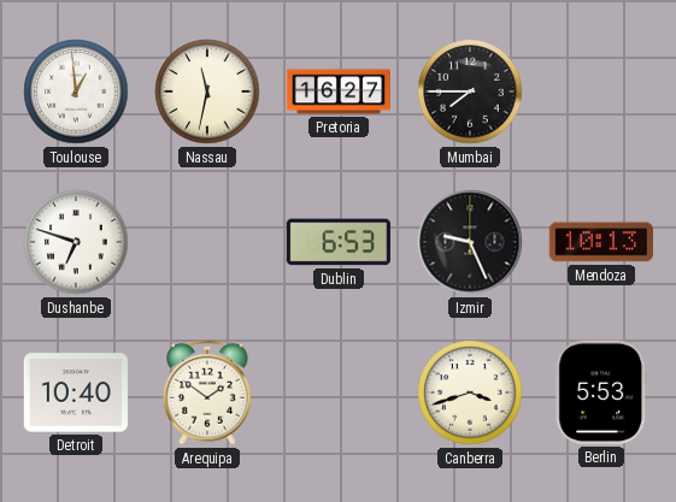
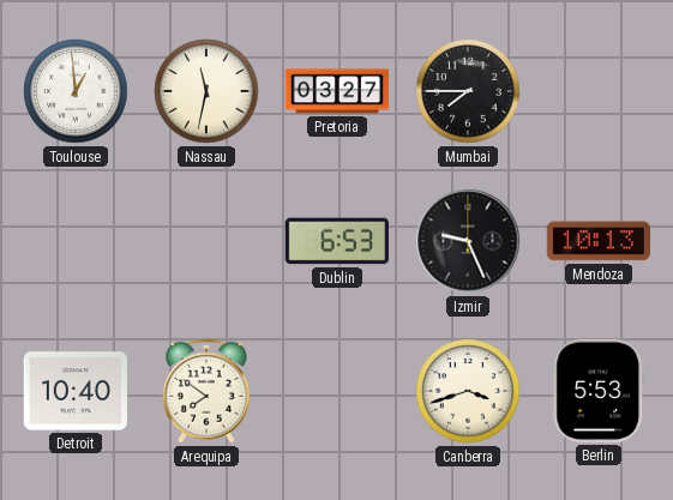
Pretoria: 16:27 -> 03:27 (337, 91)
Dushanbe: 6:48 -> none (76, 242)
Arequipa: 1:51 -> 7:51 (206, 391)
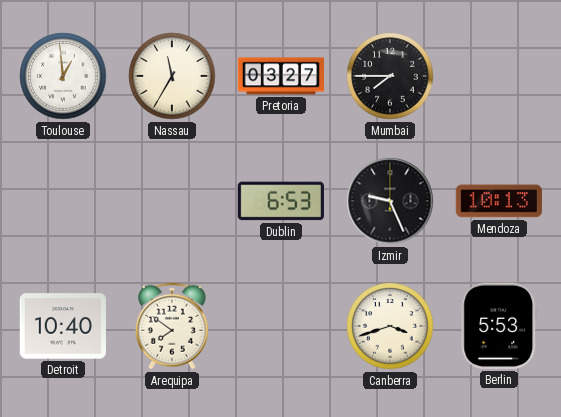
Nassau: 11:32 -> 11:35 (172, 76)
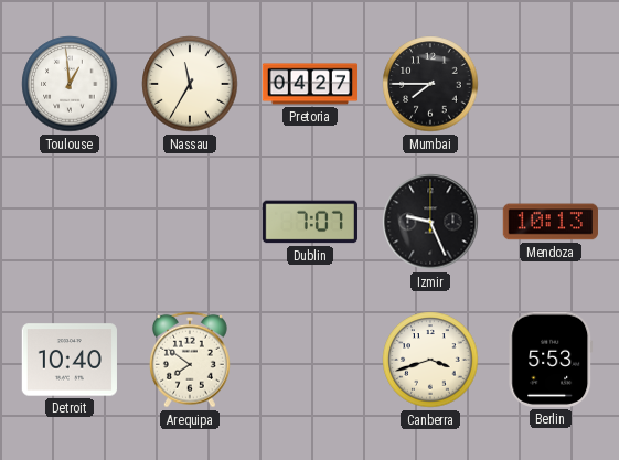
Pretoria: 03:27 -> 04:27 (310, 84)
Dublin: 6:53 -> 7:07 (310, 222)
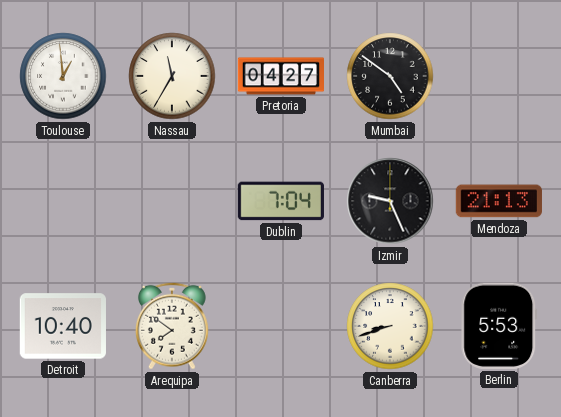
Mumbai: 7:45 -> 4:51 (390, 76)
Dublin: 7:07 -> 7:04 (281, 201)
Mendoza: 10:13 -> 21:13 (499, 201)
Canberra: 3:42 -> 8:42 (390, 326)
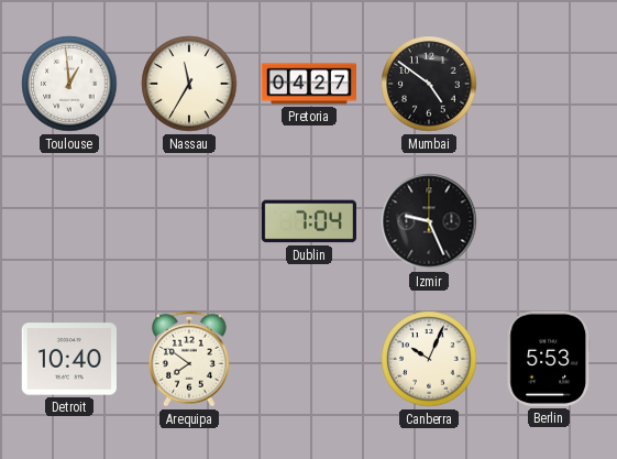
Mendoza: 21:13 -> none (499, 201)
Canberra: 8:42 -> 10:04 (429, 359)
